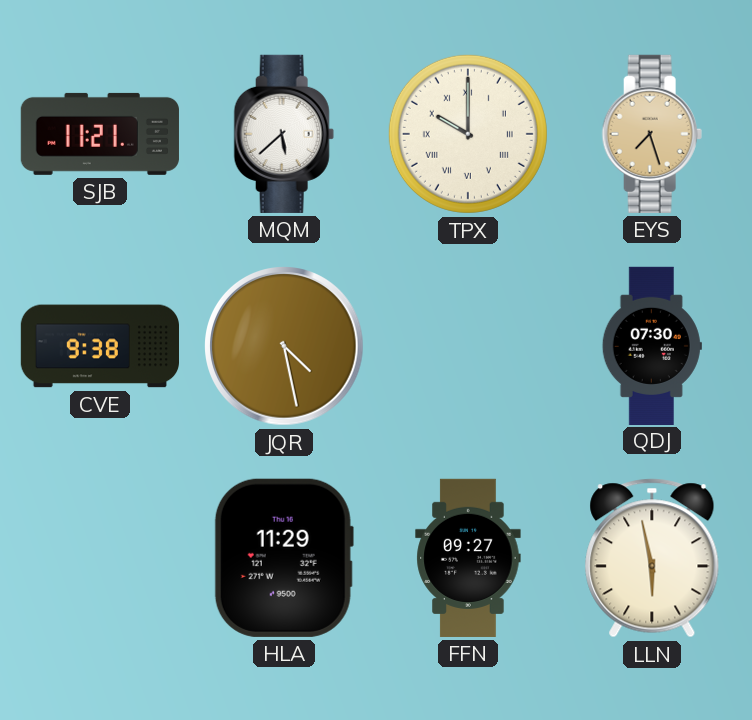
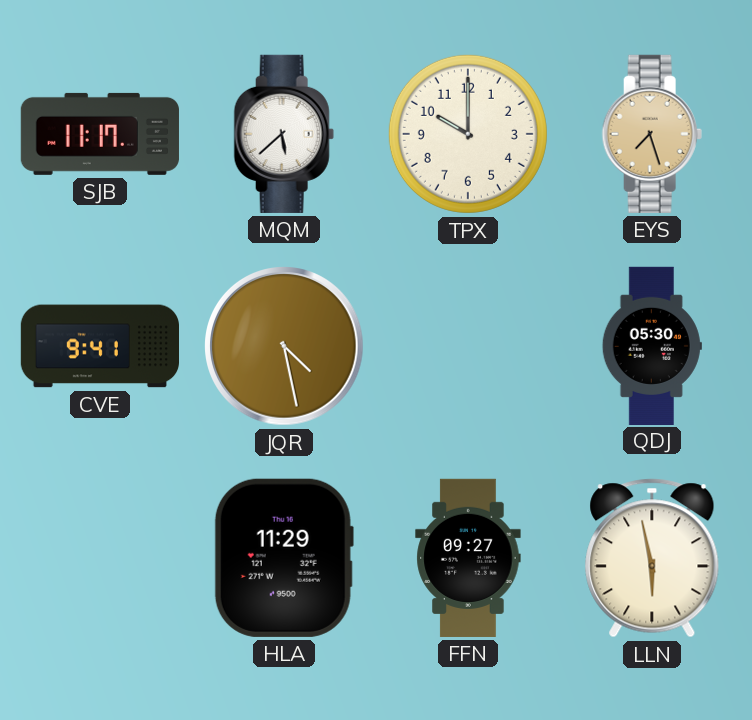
SJB: 11:21 -> 11:17 (100, 134)
TPX numerals: Roman -> Arabic (468, 134)
CVE: 9:38 -> 9:41 (99, 346)
QDJ: 07:30 -> 05:30 (652, 345)
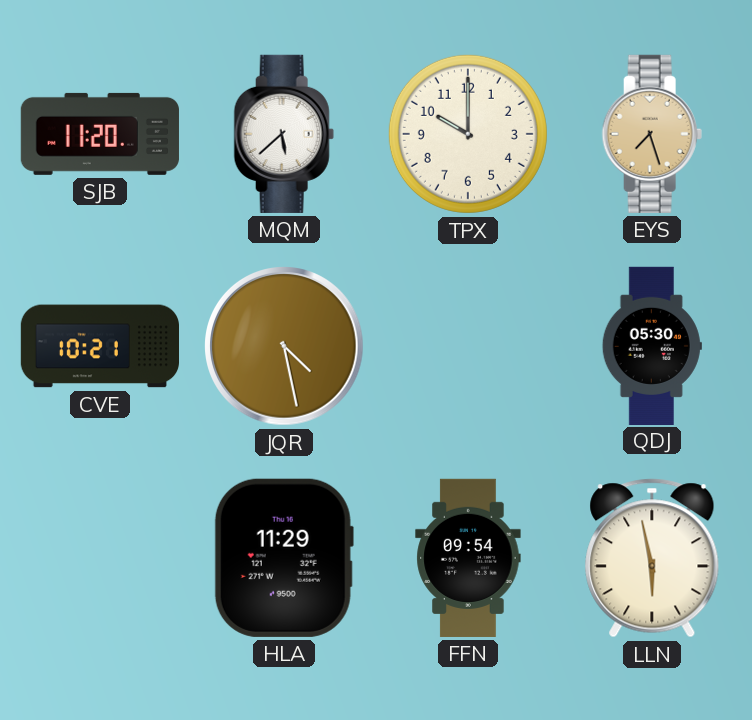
SJB: 11:17 -> 11:20 (100, 134)
CVE: 9:41 -> 10:21 (99, 346)
FFN: 09:27 -> 09:54 (468, 558)
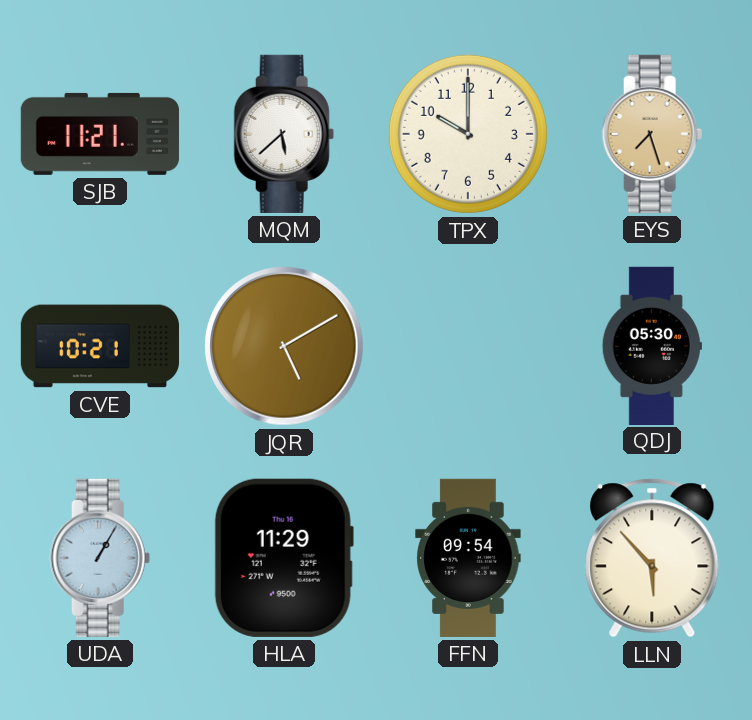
SJB: 11:20 -> 11:21 (100, 134)
JQR: 4:28 -> 5:10 (285, 347)
UDA: none -> 1:05 (100, 558)
LLN: 5:58 -> 5:53 (652, 558)
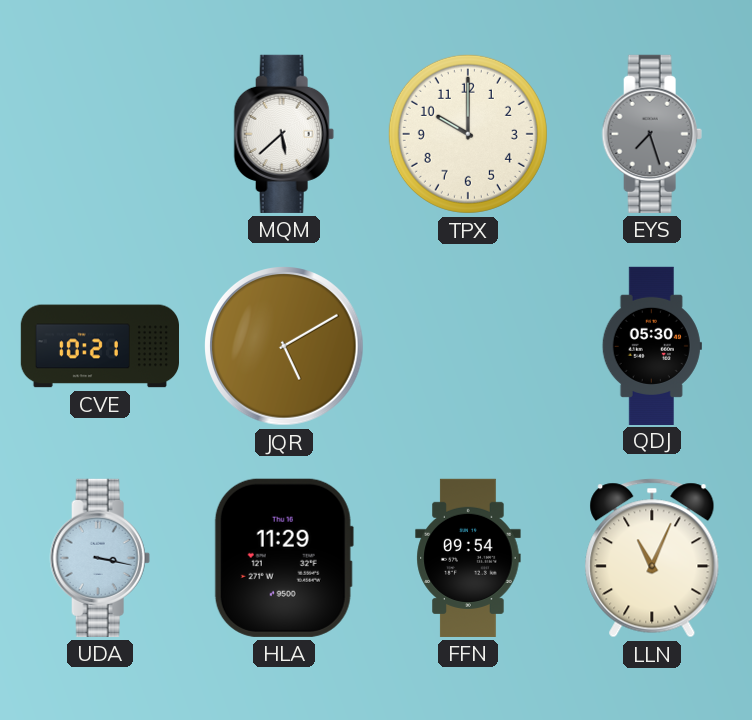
SJB: 11:21 -> none (100, 134)
EYS dial: champagne -> grey (652, 134)
UDA: 1:05 -> 3:17 (100, 558)
LLN: 5:53 -> 11:04 (652, 558)
